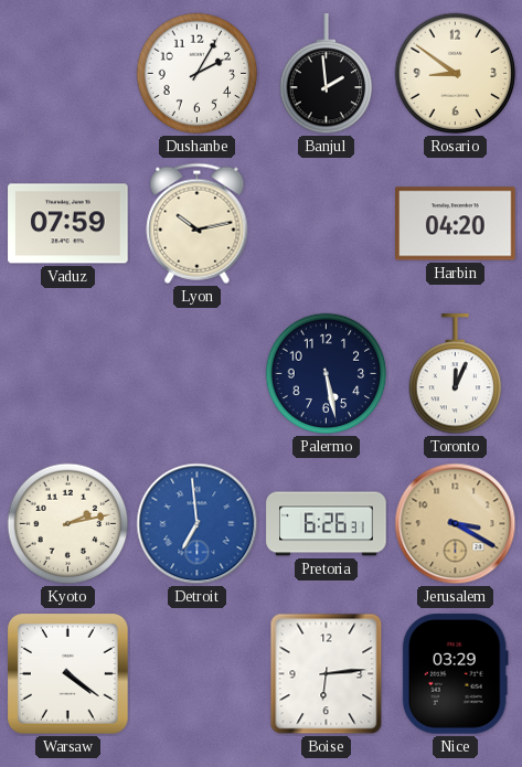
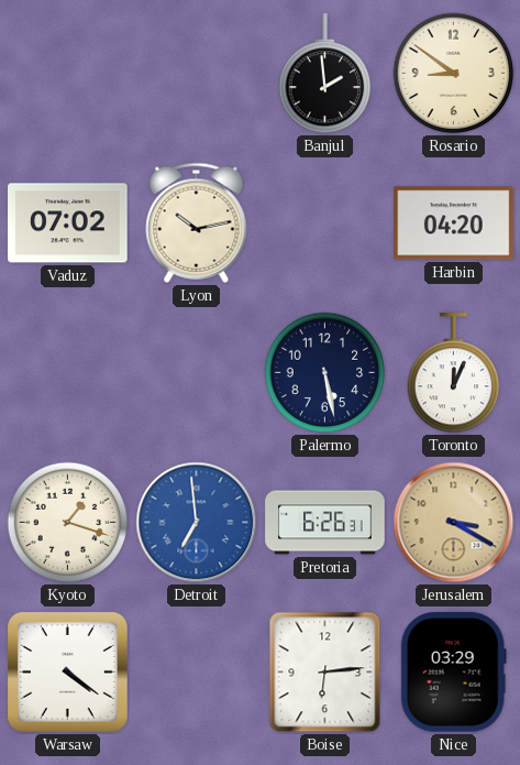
Dushanbe: 2:05 -> none (198, 74)
Vaduz: 07:59 -> 07:02 (68, 223)
Kyoto: 2:13 -> 1:18 (68, 523)
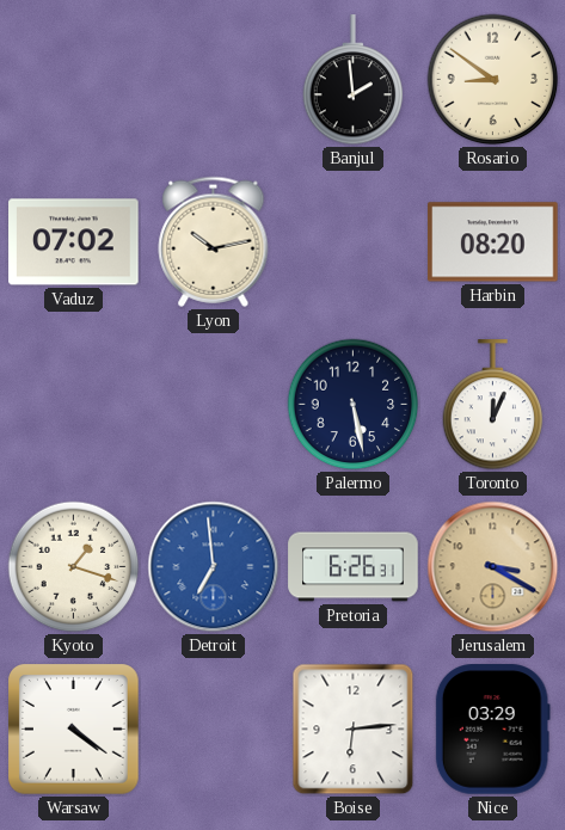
Harbin: 04:20 -> 08:20 (493, 242)
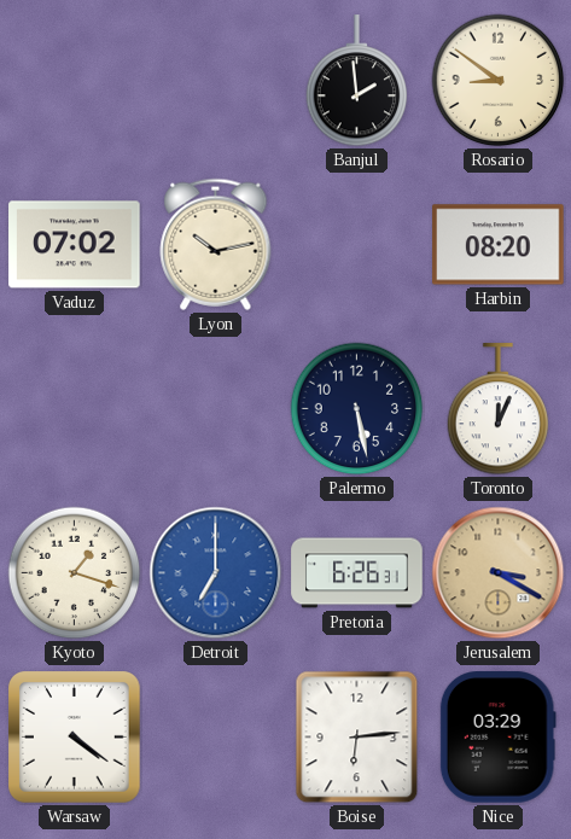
Detroit: 6:59 -> 7:00 (216, 573)
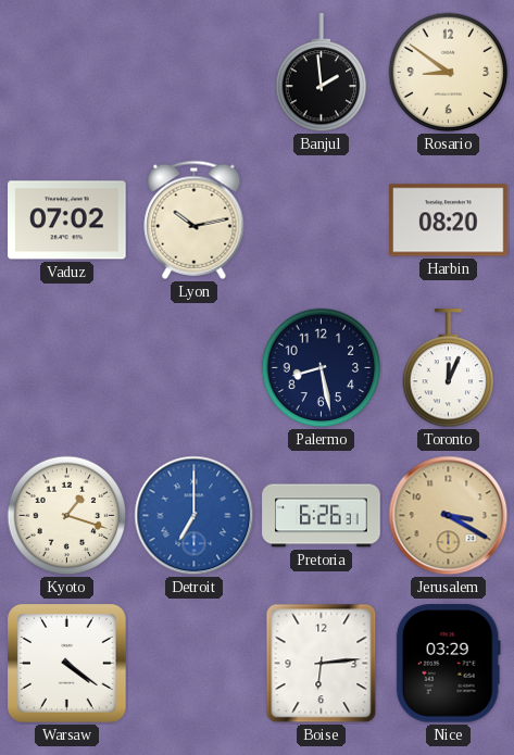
Palermo: 5:28 -> 8:28 (322, 368)
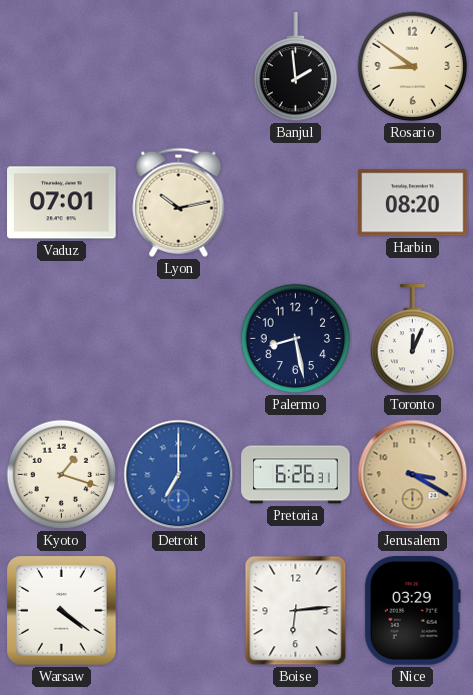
Vaduz: 07:02 -> 07:01 (62, 203)
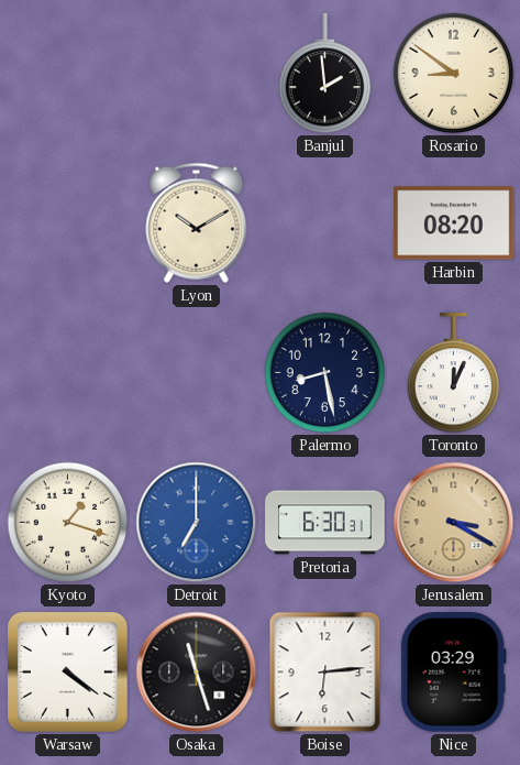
Vaduz: 07:01 -> none (62, 203)
Lyon: 10:13 -> 10:10 (197, 222)
Pretoria: 6:26 -> 6:30 (325, 523)
Osaka: none -> 11:27 (197, 673)
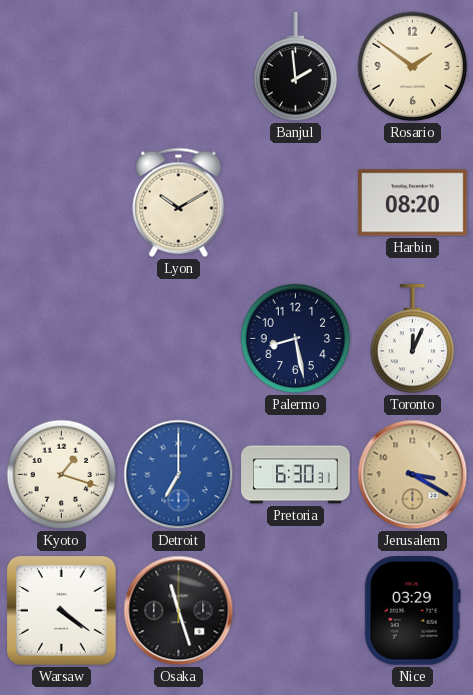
Rosario: 8:51 -> 1:51 (413, 67)
Boise: 6:14 -> none (325, 673)
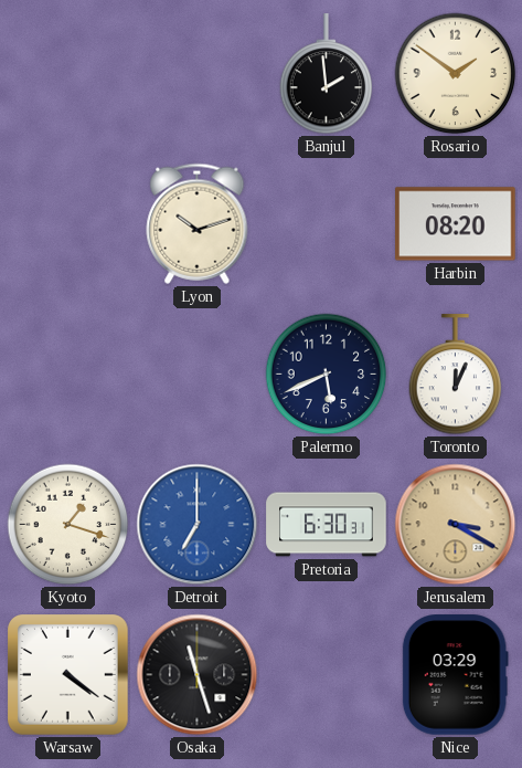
Lyon: 10:10 -> 10:12 (198, 223)
Palermo: 8:28 -> 5:41 (327, 375)
